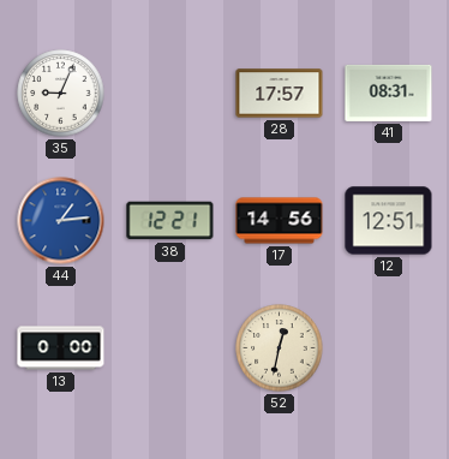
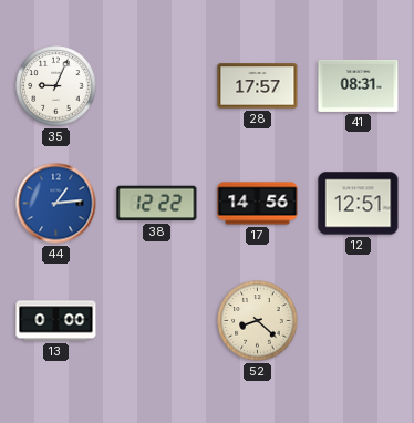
38: 12:21 -> 12:22 (157, 204)
52: 12:32 -> 8:22 (258, 321)
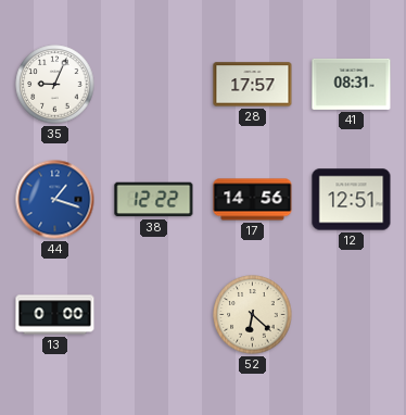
44: 1:14 -> 1:18 (55, 200)
52: 8:22 -> 6:22 (253, 315)
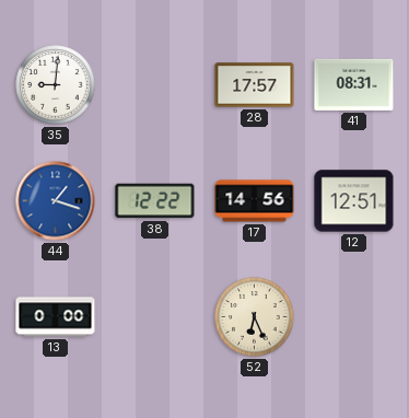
35: 9:04 -> 9:01 (56, 85)
52: 6:22 -> 6:26 (255, 317)
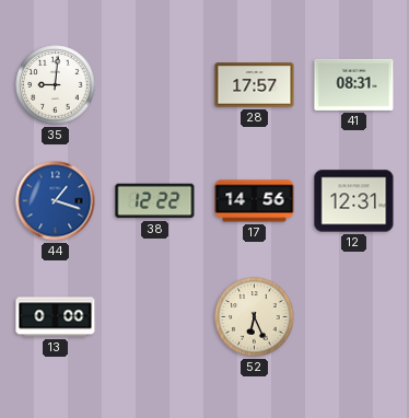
12: 12:51 -> 12:31 (354, 201)
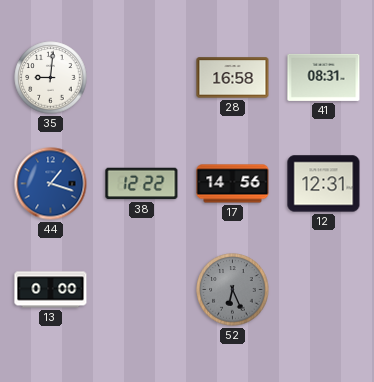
28: 17:57 -> 16:58 (233, 78)
52 dial: cream -> grey (233, 290)
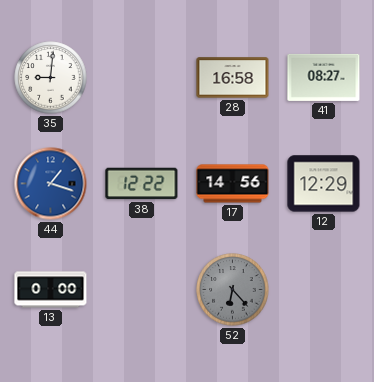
41: 08:31 -> 08:27 (324, 77)
12: 12:31 -> 12:29 (324, 184)
52: 6:26 -> 6:23 (233, 290)
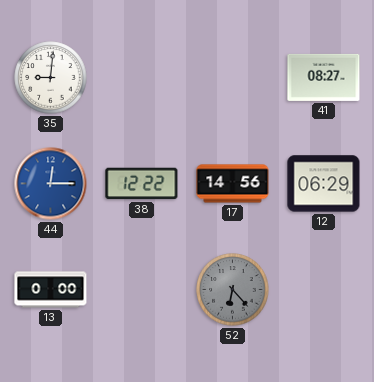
28: 16:58 -> none (233, 78)
44: 1:18 -> 12:15 (51, 184)
12: 12:29 -> 06:29 (324, 184)
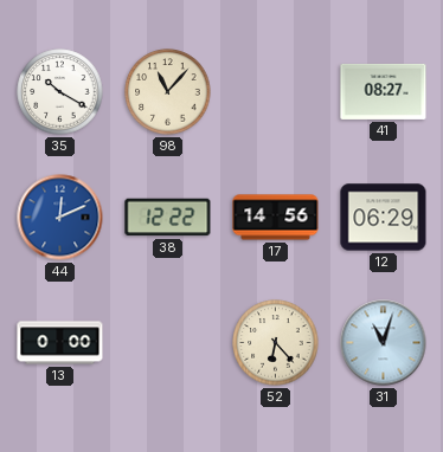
35: 9:01 -> 10:20 (60, 92)
98: none -> 11:07 (168, 92)
44: 12:15 -> 12:11 (60, 218)
52 dial: grey -> cream (276, 343)
31: none -> 11:03 (384, 343)
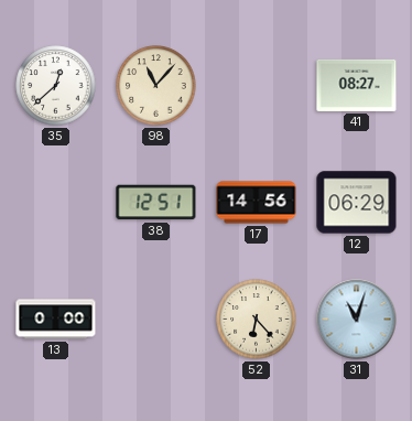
35: 10:20 -> 12:38 (56, 86)
44: 12:11 -> none (60, 218)
38: 12:22 -> 12:51 (156, 203)
